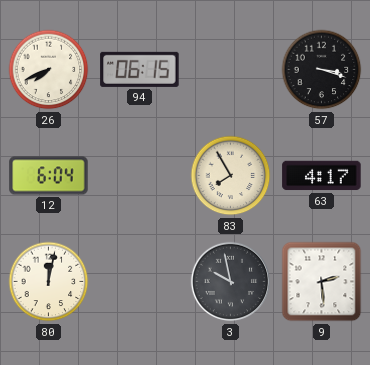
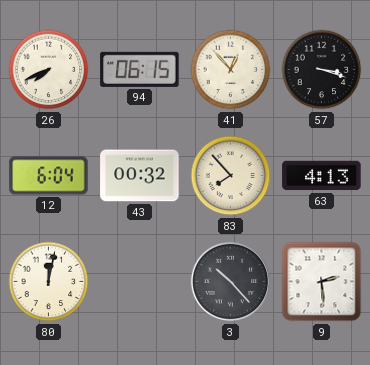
41: none -> 12:53 (231, 70)
43: none -> 00:32 (140, 176)
83: 7:55 -> 7:53 (231, 176)
63: 4:17 -> 4:13 (322, 176)
3: 9:58 -> 10:23 (231, 282)
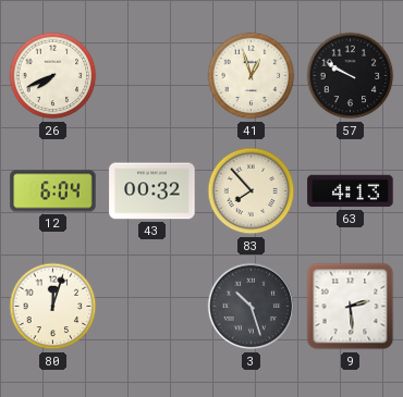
94: 06:15 -> none (140, 69)
41: 12:53 -> 12:57 (252, 76)
57: 3:18 -> 9:50 (351, 76)
80: 12:02 -> 12:03 (53, 307)
3: 10:23 -> 10:27 (252, 307)
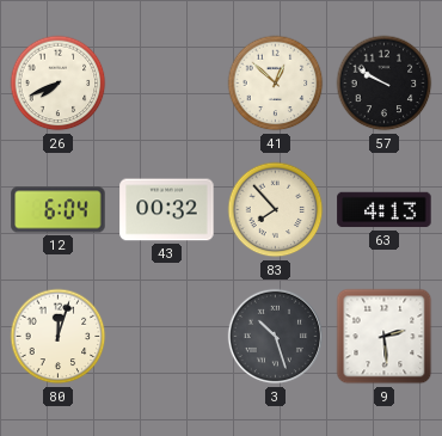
41: 12:57 -> 12:52 (276, 84)
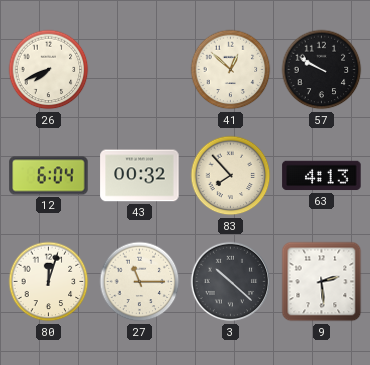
27: none -> 11:15 (140, 282)
3: 10:27 -> 10:22 (231, 282)
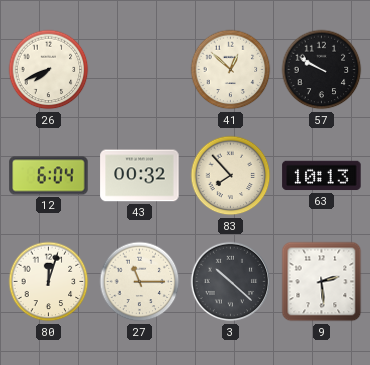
63: 4:13 -> 10:13 (322, 176)
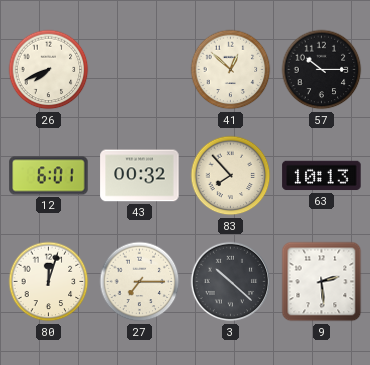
57: 9:50 -> 10:15 (322, 70)
12: 6:04 -> 6:01 (49, 176)
27: 11:15 -> 7:15 (140, 282)
